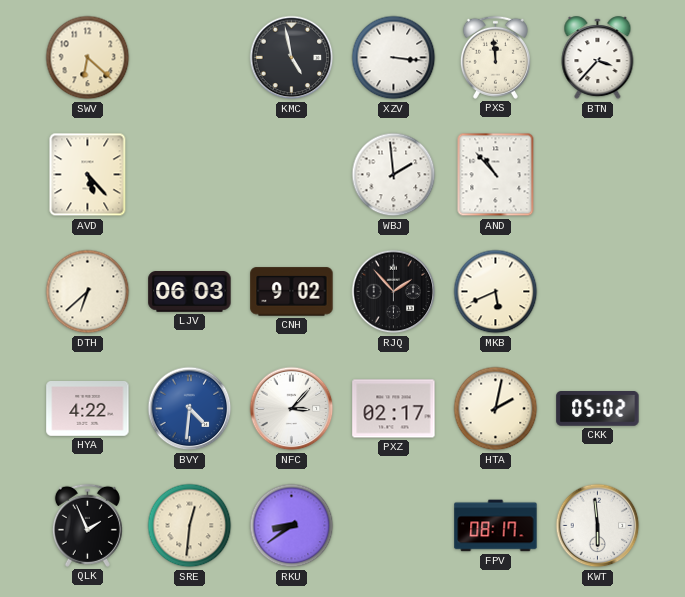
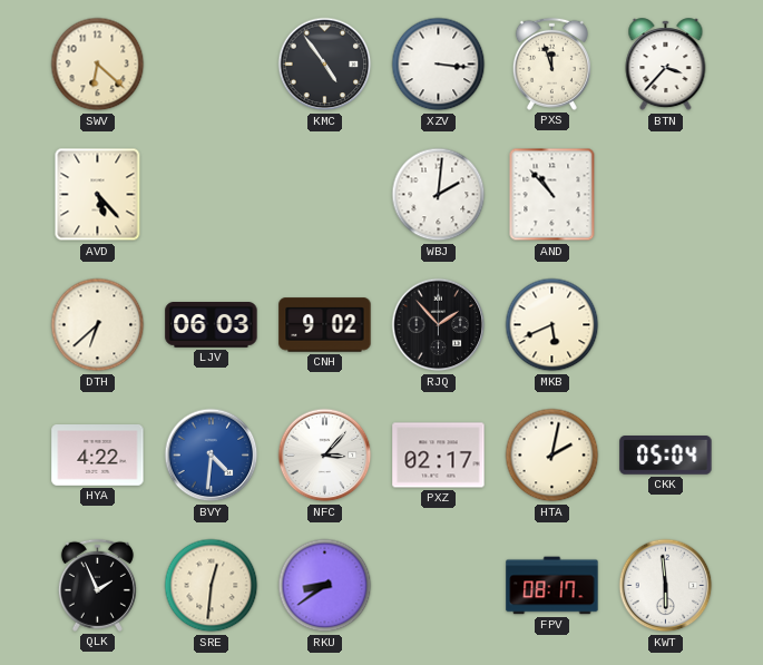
KMC: 4:58 -> 4:54 (325, 65)
PXS: 11:59 -> 11:57 (551, 63)
WBJ: 1:59 -> 2:01 (439, 195)
CKK: 05:02 -> 05:04 (666, 456)
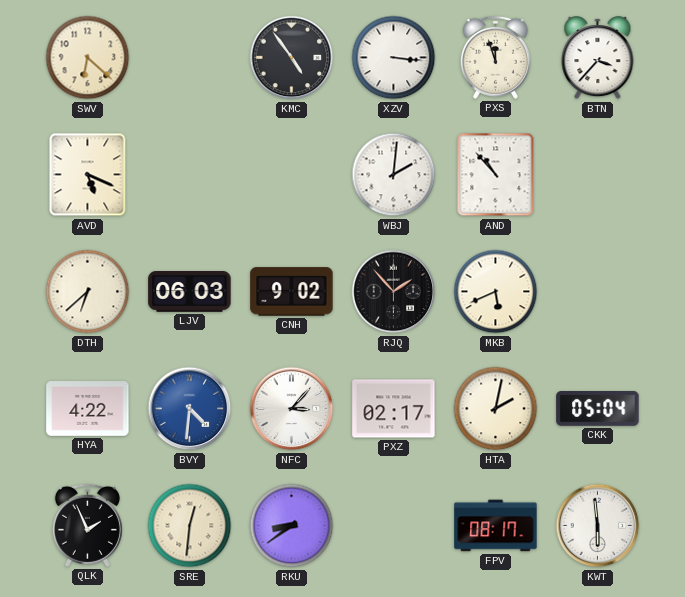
AVD: 5:23 -> 5:19 (88, 175)
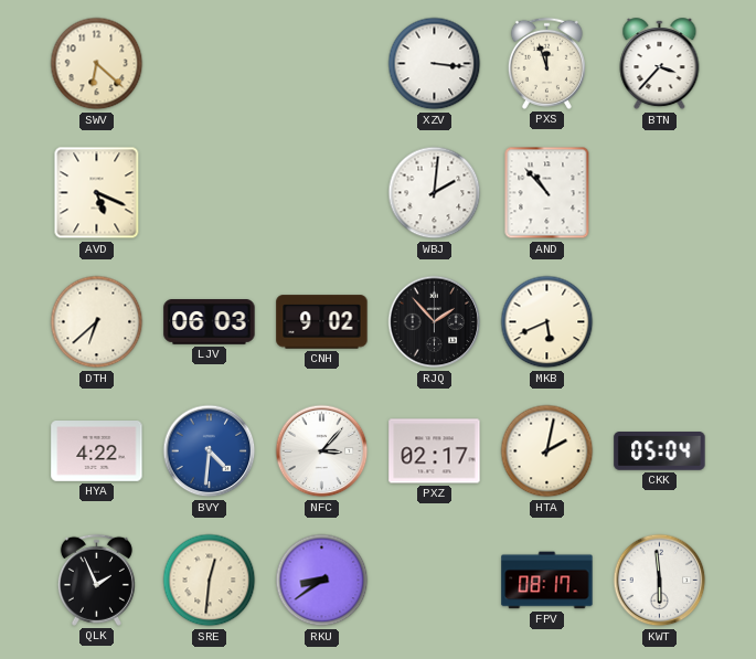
KMC: 4:54 -> none (292, 58)
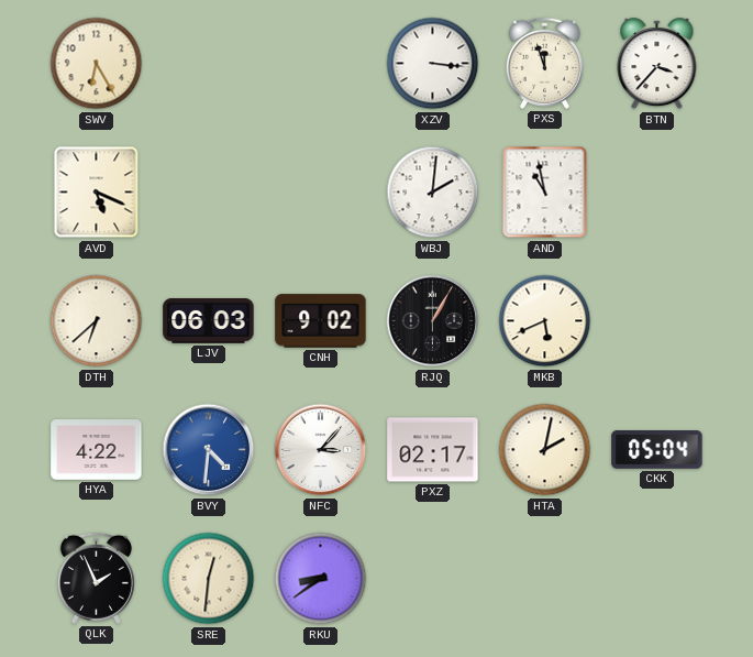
SWV: 6:22 -> 6:25 (97, 64)
AND: 10:53 -> 10:58 (545, 193)
RJQ: 1:53 -> 1:05 (433, 321)
FPV: 08:17 -> none (547, 581)
KWT: 5:59 -> none (660, 581)
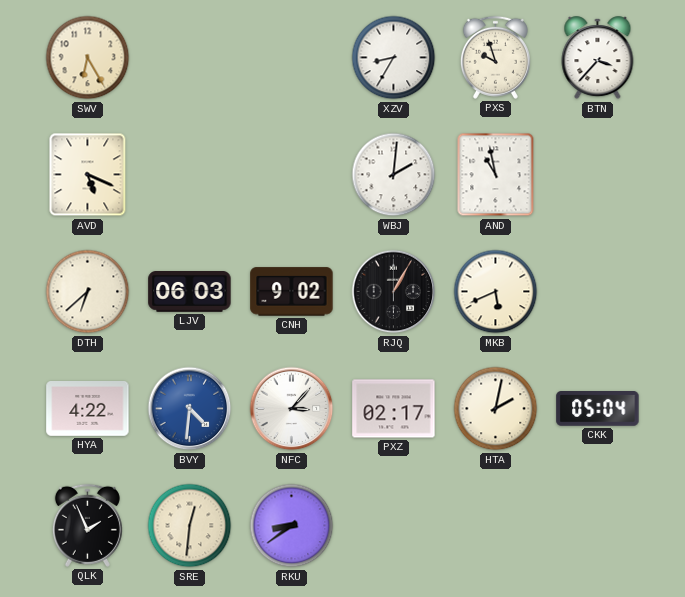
XZV: 3:16 -> 8:35 (394, 58)
PXS: 11:57 -> 9:57 (495, 57)
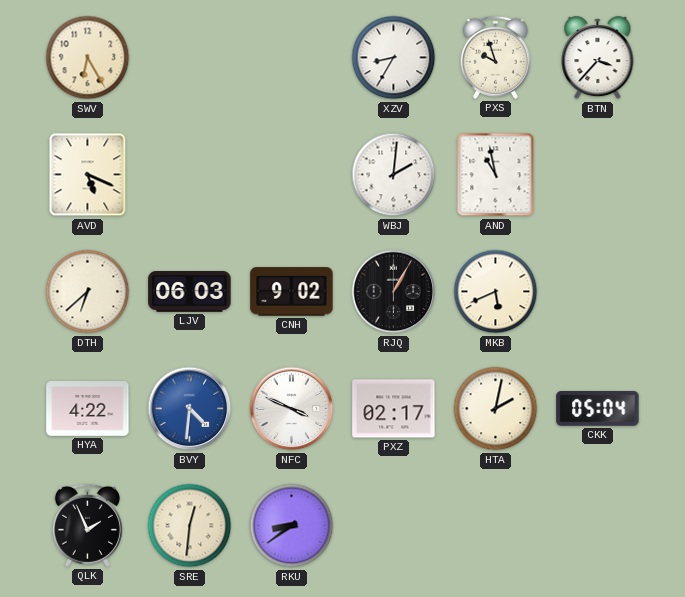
NFC: 3:07 -> 3:49 (292, 409)
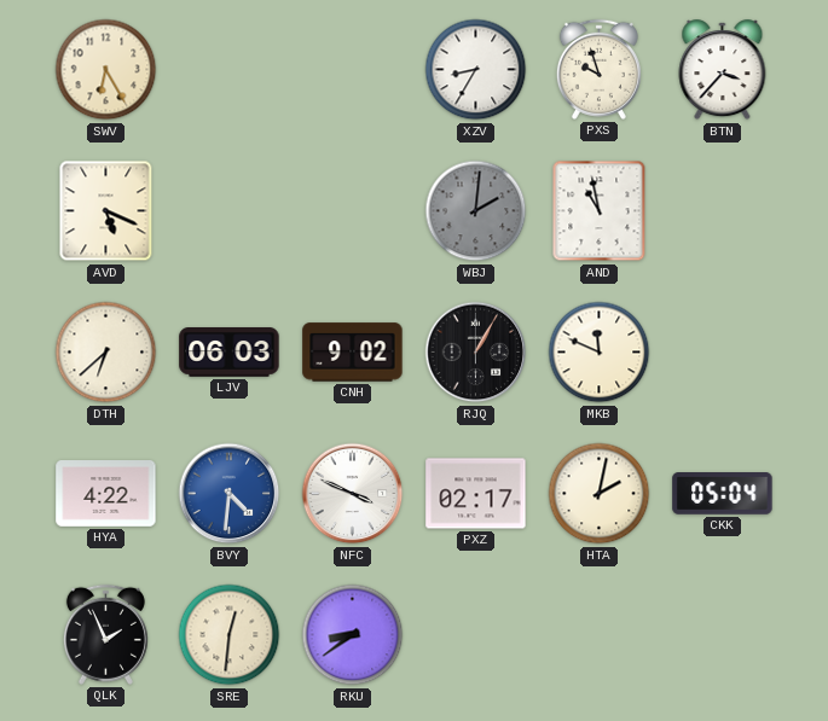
WBJ dial: white -> grey (476, 211)
MKB: 5:41 -> 11:49 (600, 353)
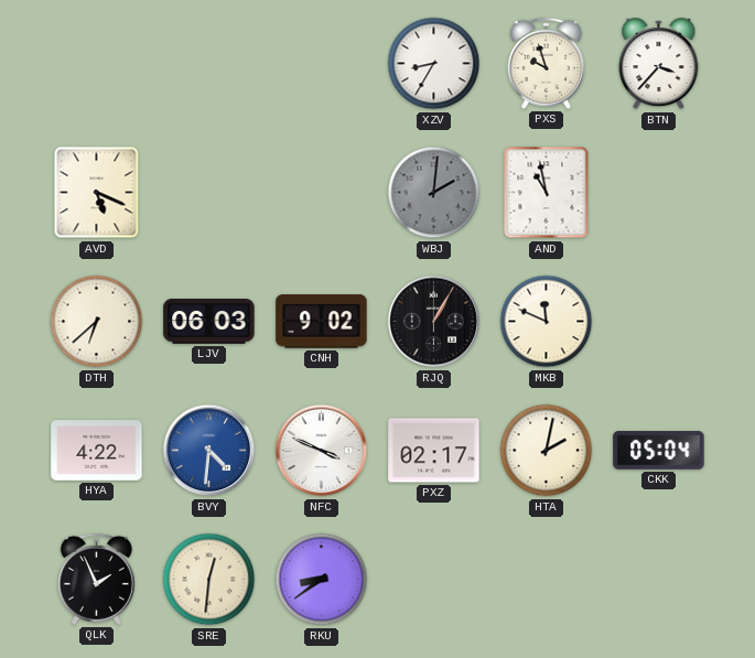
SWV: 6:25 -> none (106, 70)
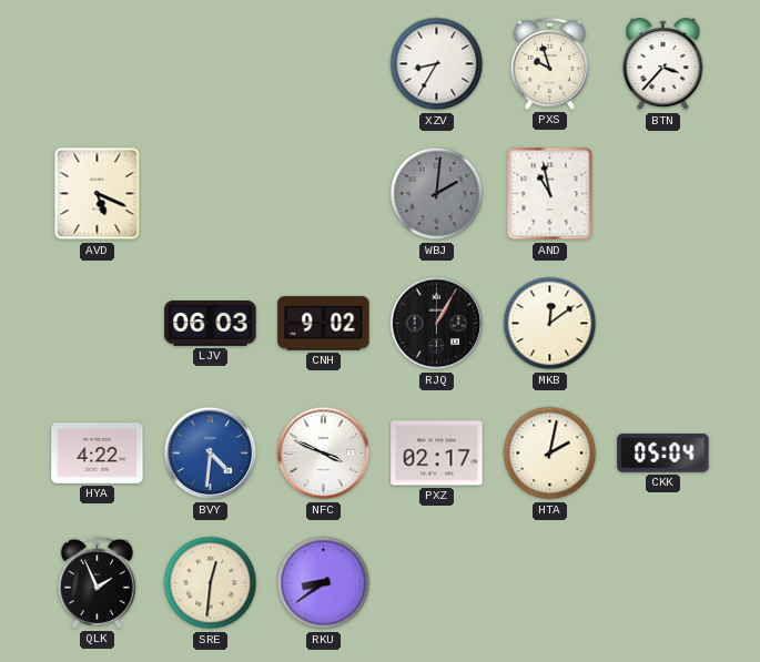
DTH: 6:38 -> none (97, 322)
MKB: 11:49 -> 12:09 (550, 324)
